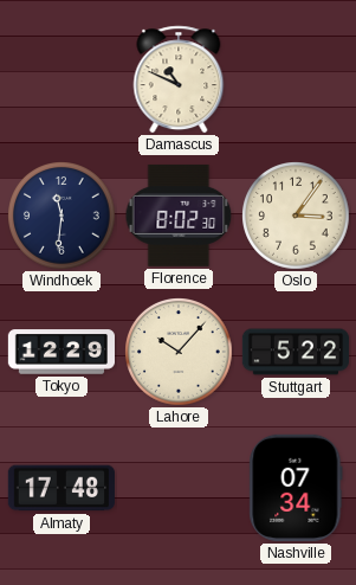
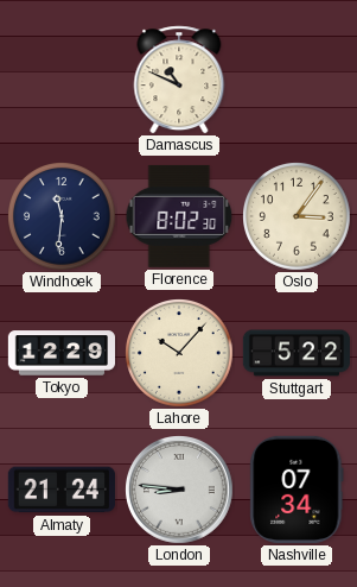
Almaty: 17:48 -> 21:24 (62, 490)
London: none -> 8:46 (180, 491)
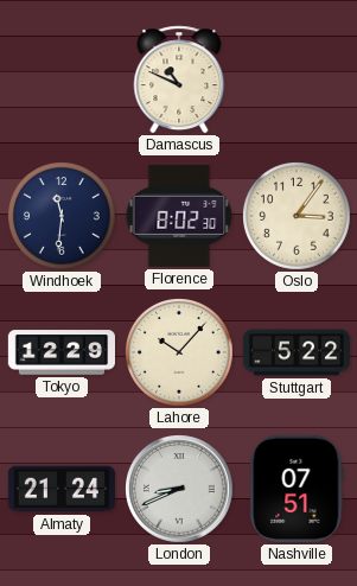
London: 8:46 -> 8:41 (180, 490)
Nashville: 07:34 -> 07:51 (297, 489)
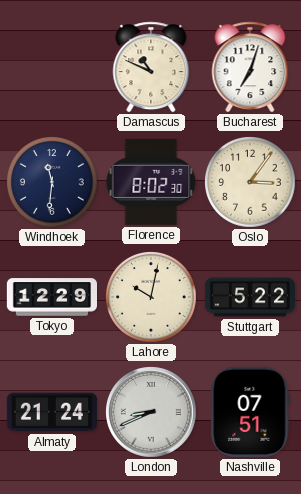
Bucharest: none -> 7:03 (250, 67)
Lahore: 10:07 -> 10:02 (152, 298)
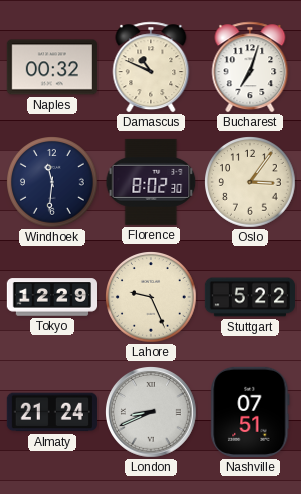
Naples: none -> 00:32 (52, 67)
Lahore: 10:02 -> 9:26 (152, 298)
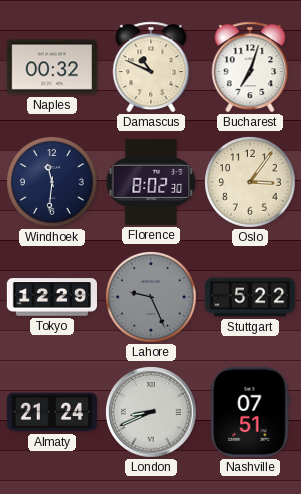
Lahore dial: cream -> grey (152, 298)
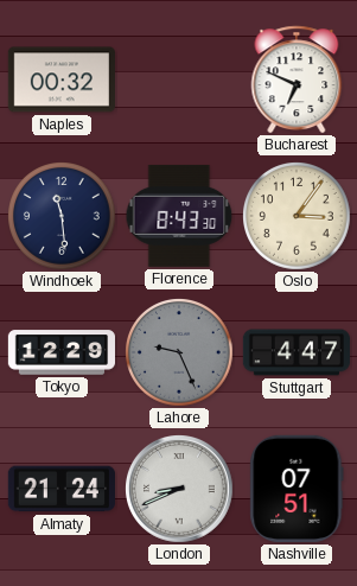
Damascus: 10:49 -> none (151, 67)
Bucharest: 7:03 -> 6:49 (297, 79)
Windhoek: 11:31 -> 11:29 (63, 217)
Florence: 8:02 -> 8:43 (179, 216)
Stuttgart: 5:22 -> 4:47 (297, 352)
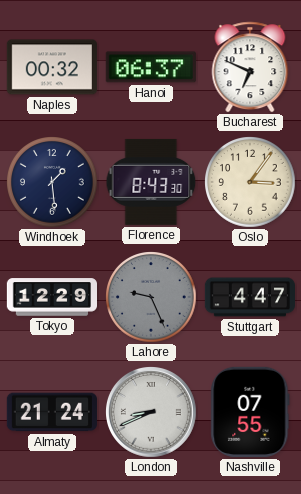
Hanoi: none -> 06:37 (151, 67)
Windhoek: 11:29 -> 1:29 (53, 183)
Nashville: 07:51 -> 07:55 (250, 412)
